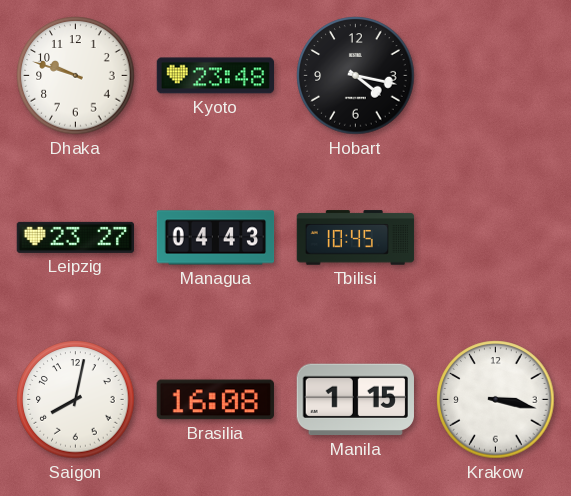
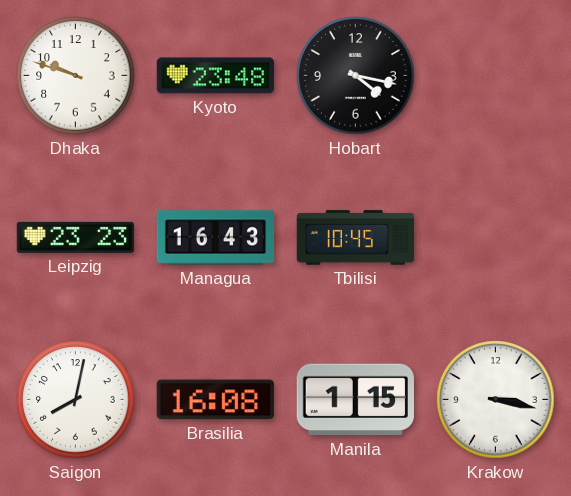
Leipzig: 23:27 -> 23:23 (75, 237)
Managua: 04:43 -> 16:43 (216, 238)
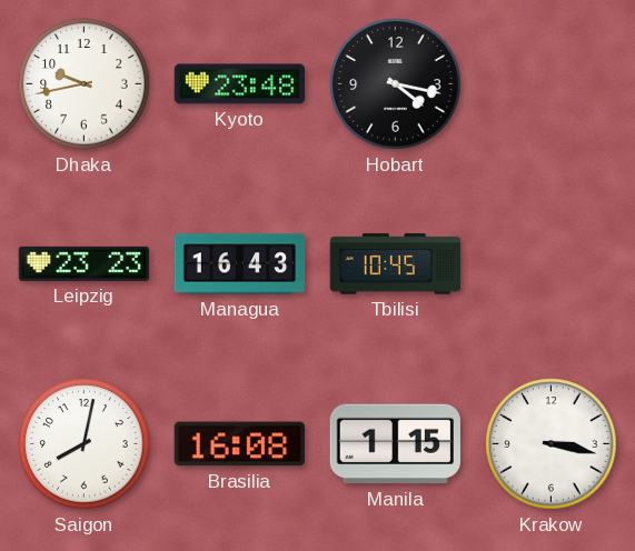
Dhaka: 9:48 -> 9:43 (85, 84)
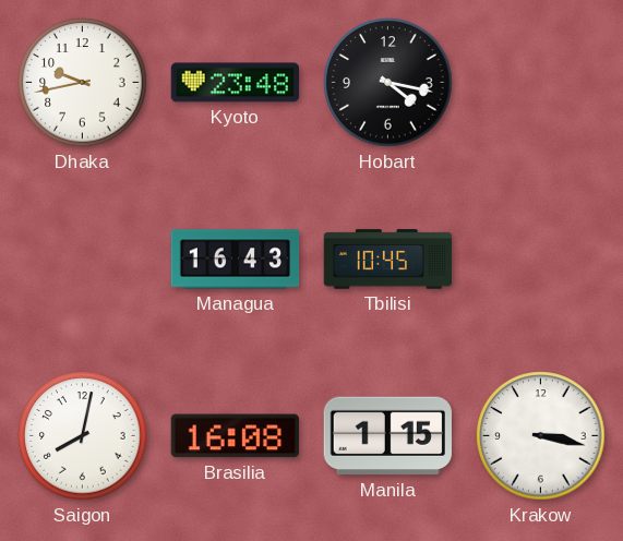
Leipzig: 23:23 -> none (83, 263)
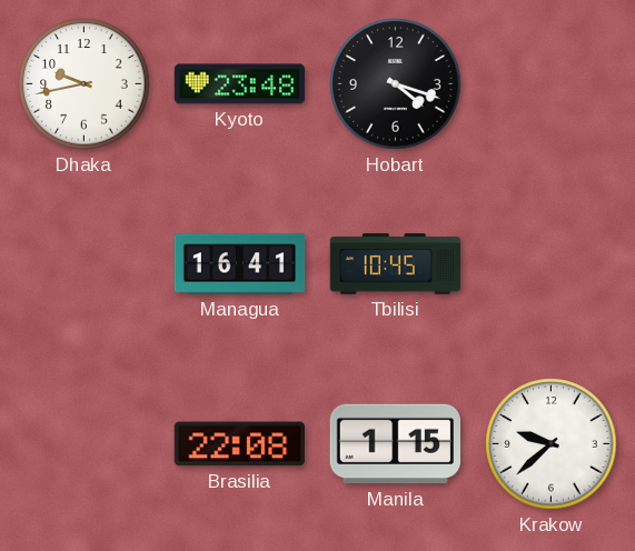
Hobart: 4:17 -> 4:18 (396, 84)
Managua: 16:43 -> 16:41 (240, 264)
Saigon: 8:02 -> none (83, 436)
Brasilia: 16:08 -> 22:08 (239, 444)
Krakow: 3:17 -> 9:38 (552, 444)
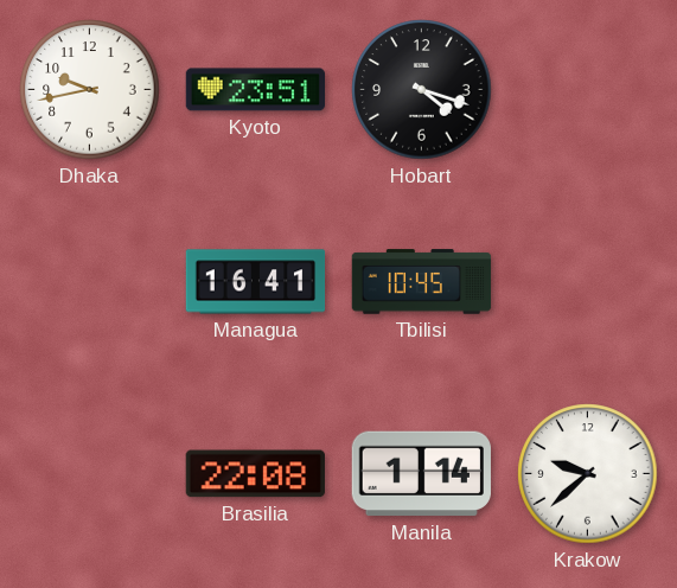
Kyoto: 23:48 -> 23:51 (256, 90)
Manila: 1:15 -> 1:14 (421, 474)
